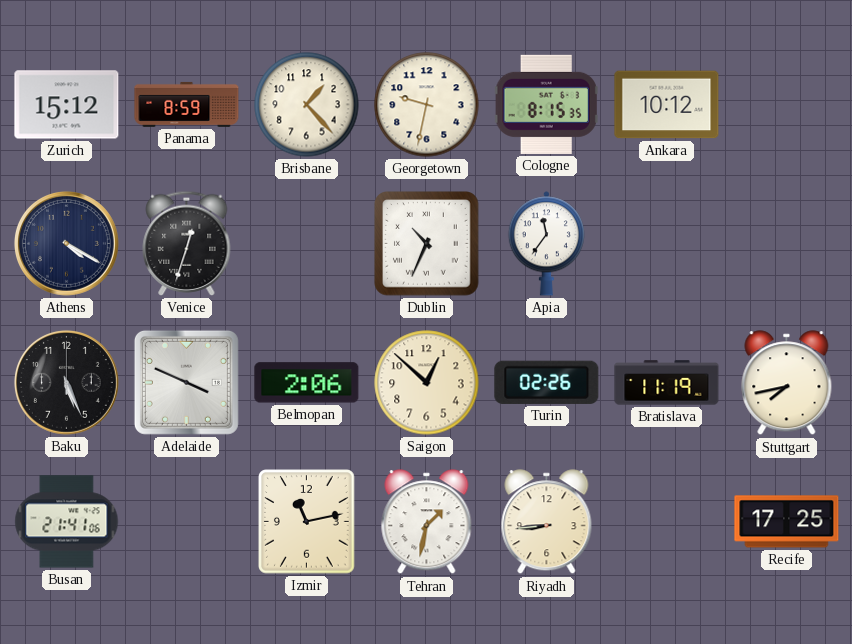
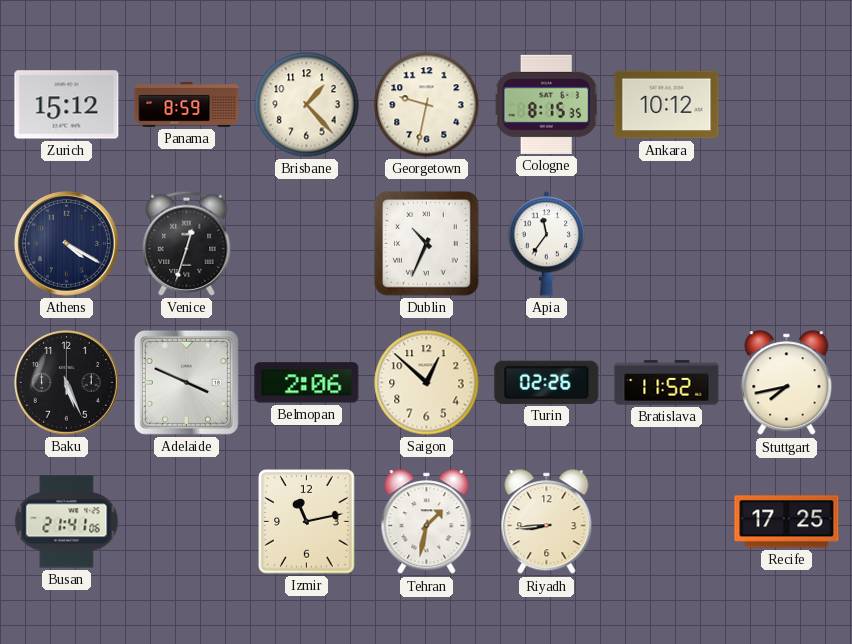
Bratislava: 11:19 -> 11:52 (667, 383)
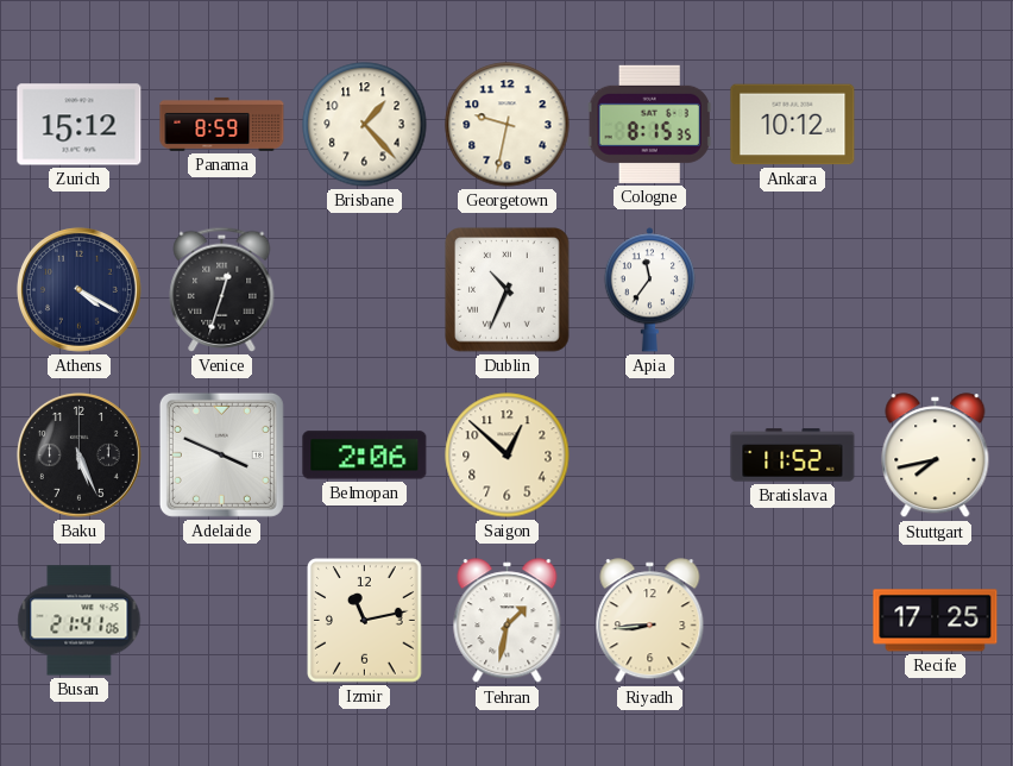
Turin: 02:26 -> none (547, 382)
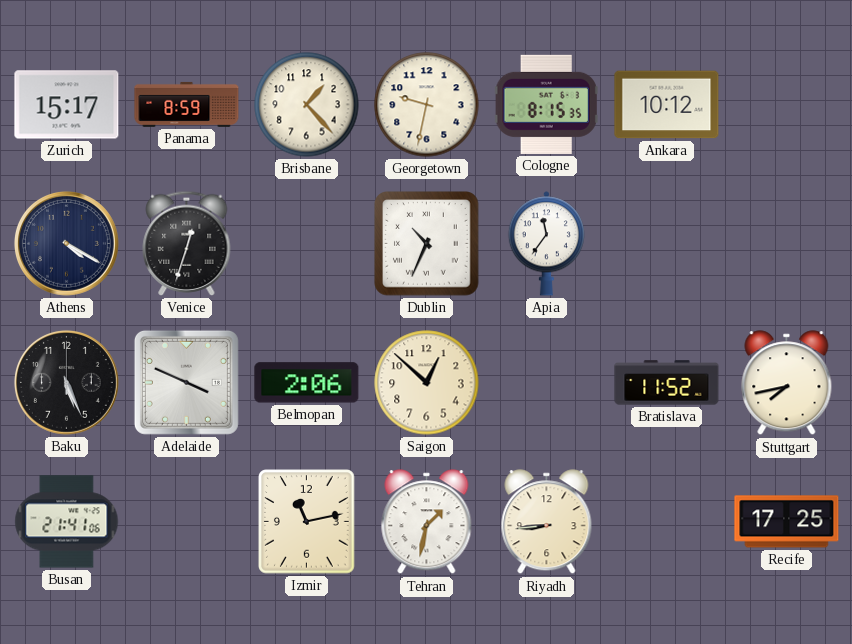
Zurich: 15:12 -> 15:17 (67, 105)
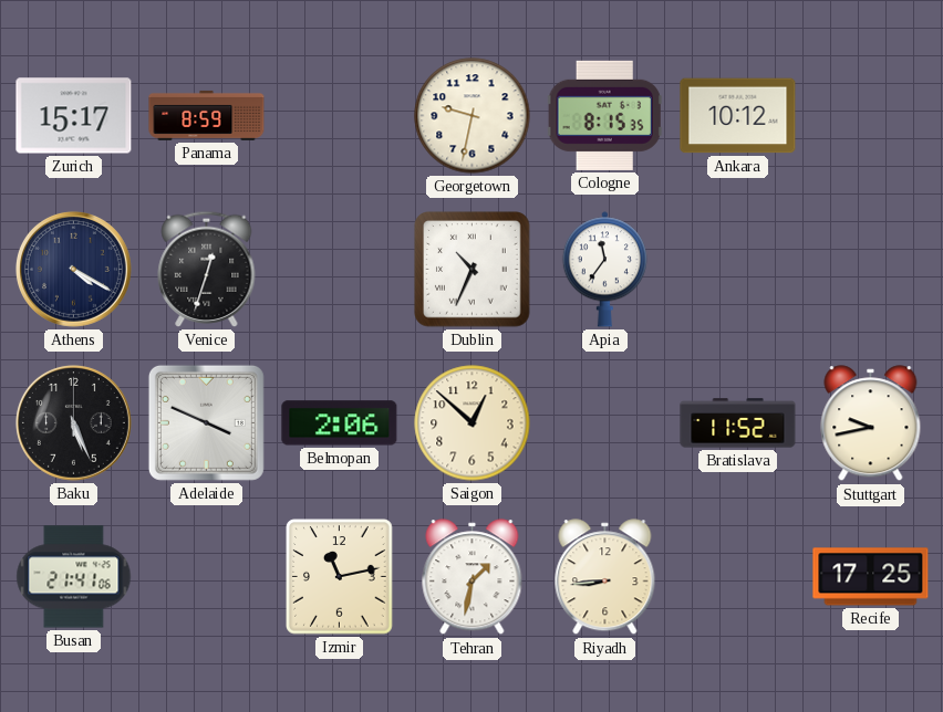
Brisbane: 1:23 -> none (307, 105)
Stuttgart: 7:43 -> 9:43 (871, 423)
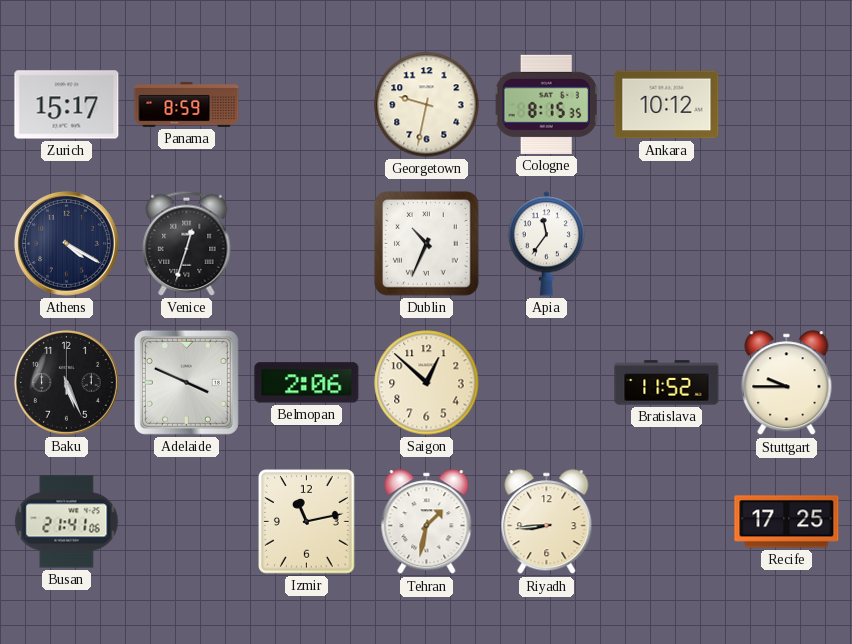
Stuttgart: 9:43 -> 9:45 (787, 383)
